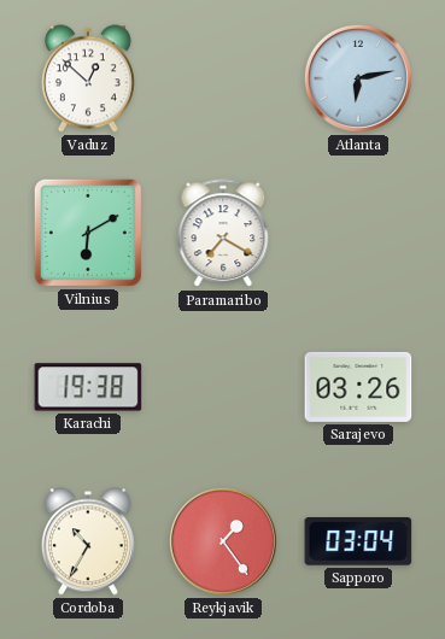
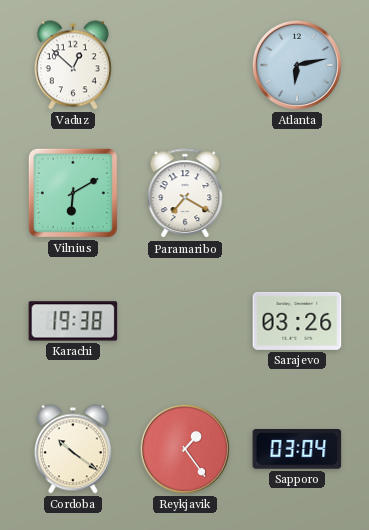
Cordoba: 10:35 -> 10:21 (73, 449)
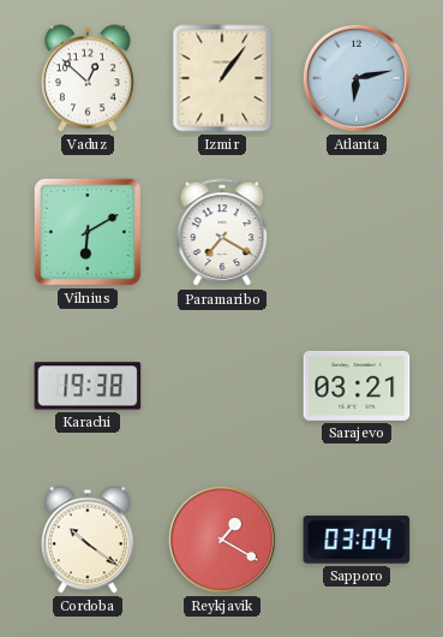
Izmir: none -> 1:06 (222, 78)
Sarajevo: 03:26 -> 03:21 (357, 386)
Reykjavik: 1:24 -> 1:20 (222, 540)
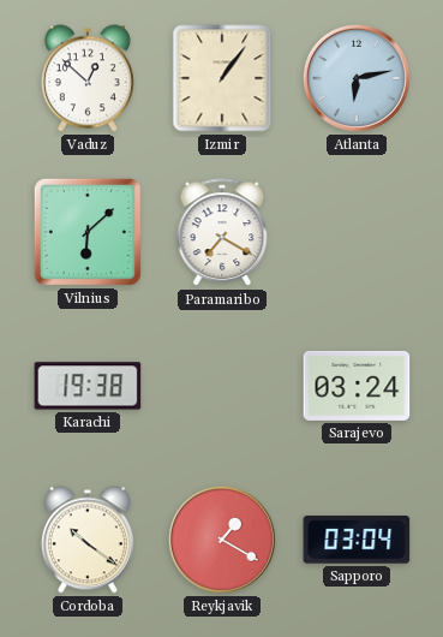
Vilnius: 6:10 -> 6:08 (88, 232)
Sarajevo: 03:21 -> 03:24 (357, 386)
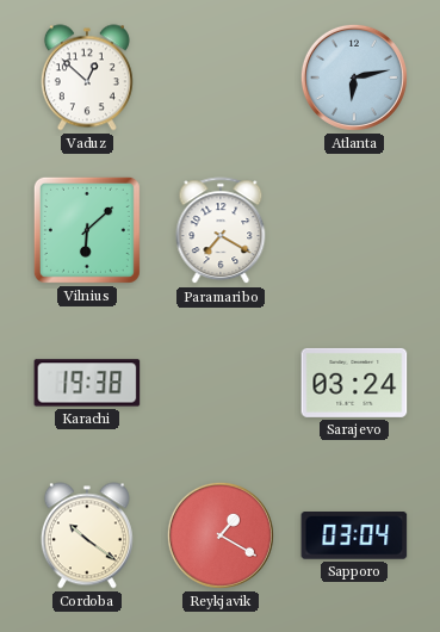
Izmir: 1:06 -> none (222, 78)
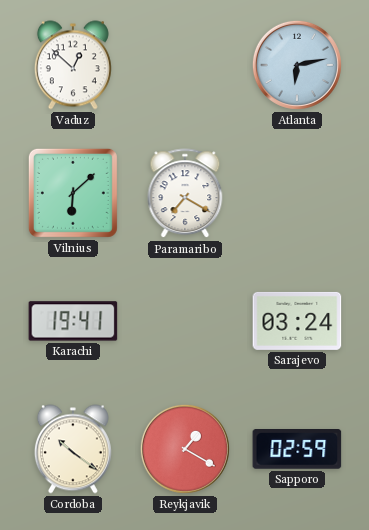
Karachi: 19:38 -> 19:41 (73, 321)
Sapporo: 03:04 -> 02:59 (297, 450)
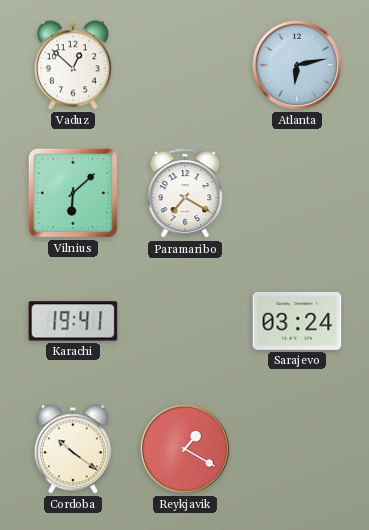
Sapporo: 02:59 -> none (297, 450)
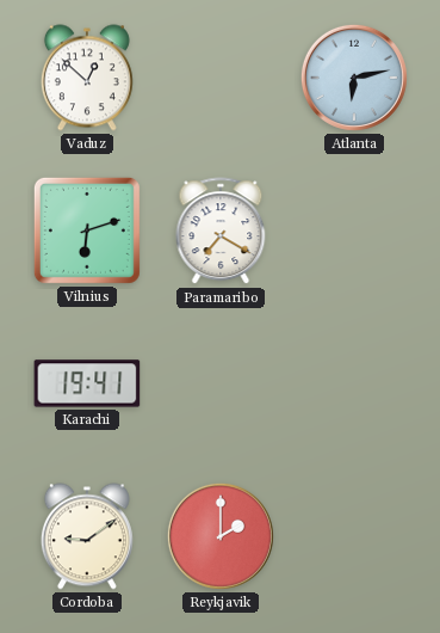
Vilnius: 6:08 -> 6:12 (87, 231)
Sarajevo: 03:24 -> none (297, 321)
Cordoba: 10:21 -> 9:09 (87, 536)
Reykjavik: 1:20 -> 2:00 (221, 536)
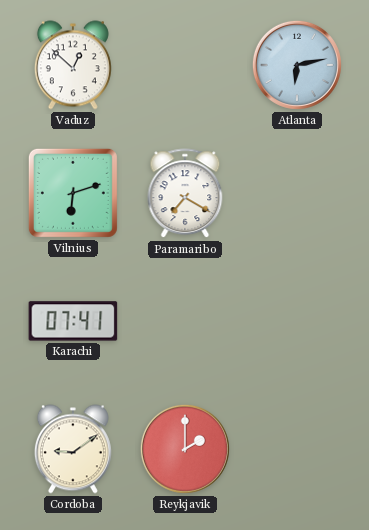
Karachi: 19:41 -> 07:41 (73, 321)
